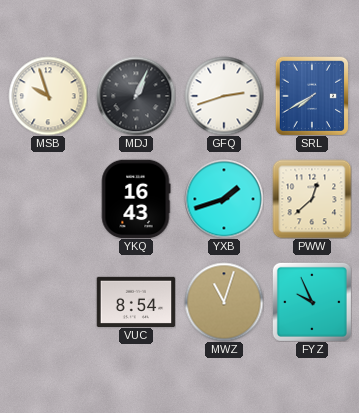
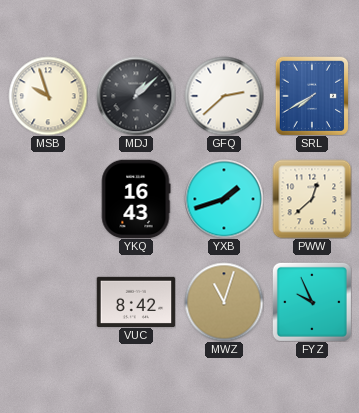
MDJ: 1:04 -> 1:08 (136, 96)
GFQ: 2:42 -> 2:38 (224, 96)
VUC: 8:54 -> 8:42 (136, 301)
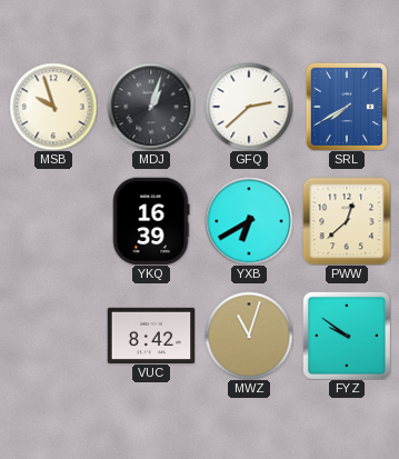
MDJ: 1:08 -> 1:03 (151, 107)
YKQ: 16:43 -> 16:39 (151, 221)
YXB: 1:42 -> 6:40 (249, 221)
FYZ: 9:56 -> 9:51 (347, 336)
